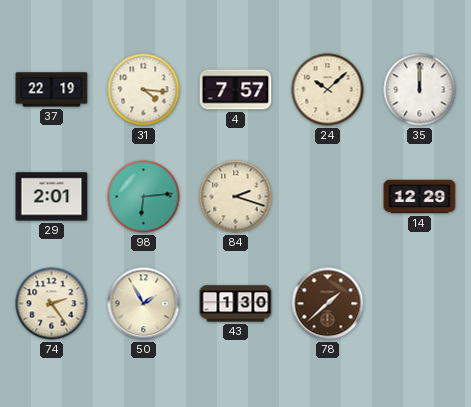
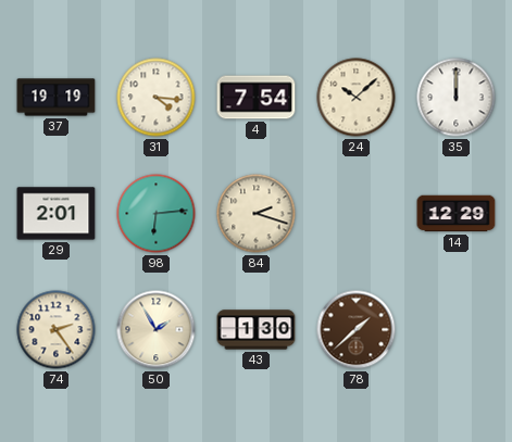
37: 22:19 -> 19:19 (57, 98)
4: 7:57 -> 7:54 (257, 98)
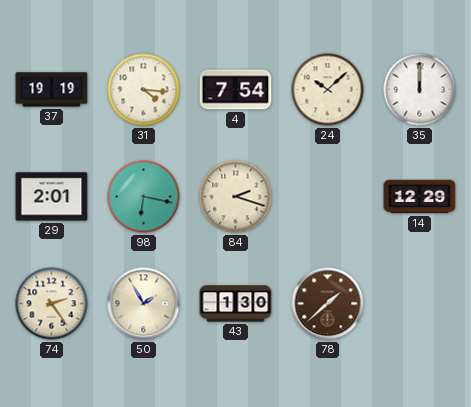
98: 6:14 -> 6:17 (144, 197)
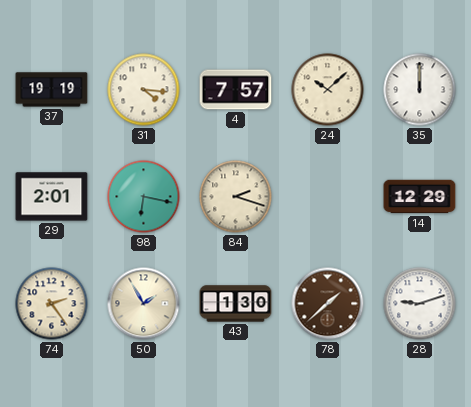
4: 7:54 -> 7:57 (236, 90)
28: none -> 9:12 (420, 304)
